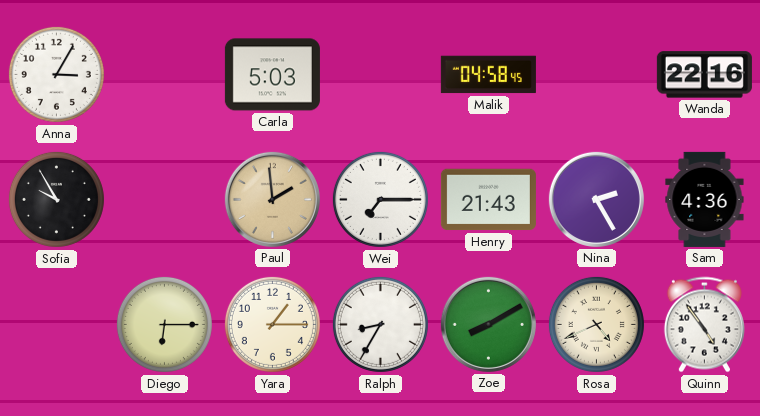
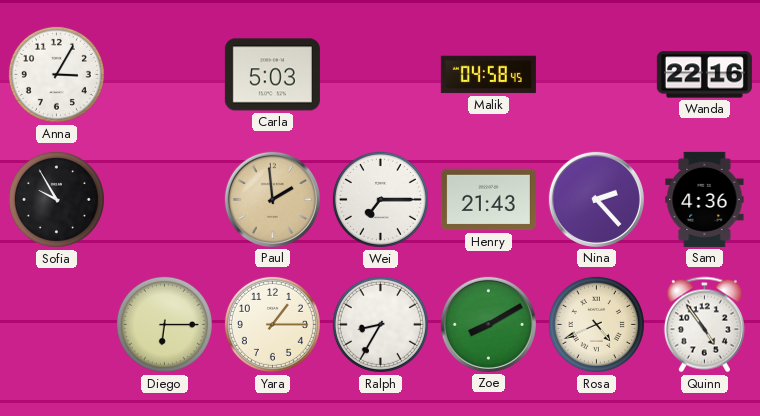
Nina: 2:25 -> 2:23 (596, 199)
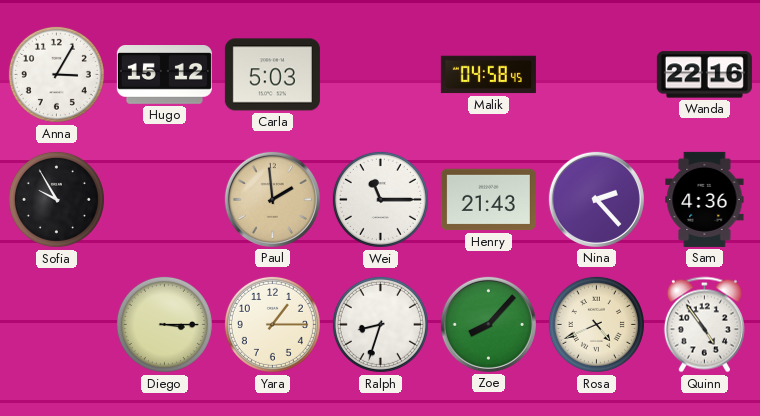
Hugo: none -> 15:12 (164, 75)
Wei: 7:15 -> 11:15 (380, 199)
Diego: 6:15 -> 3:15 (164, 324)
Ralph: 8:35 -> 8:33 (380, 324)
Zoe: 8:10 -> 8:07 (488, 324)
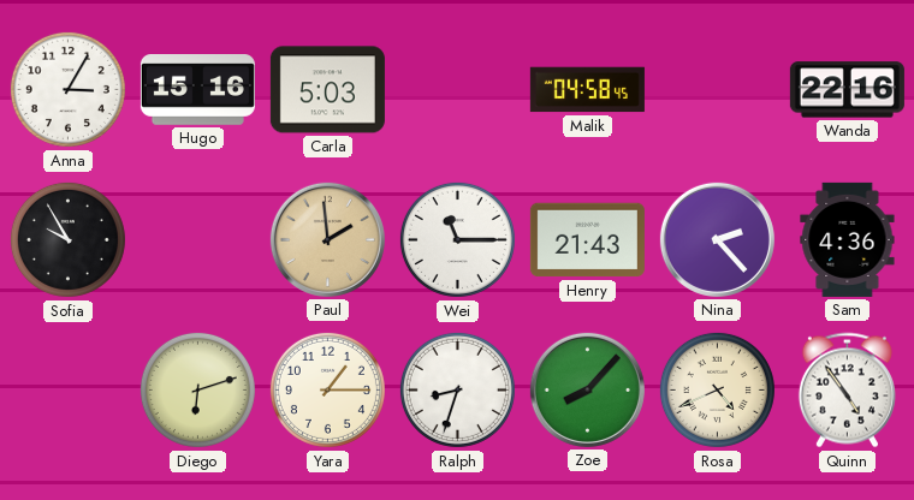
Hugo: 15:12 -> 15:16 (197, 90)
Diego: 3:15 -> 6:12 (197, 389)
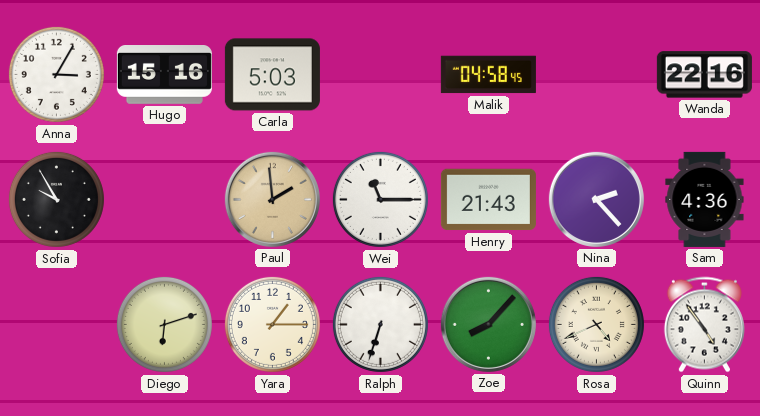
Ralph: 8:33 -> 6:33 (380, 324)
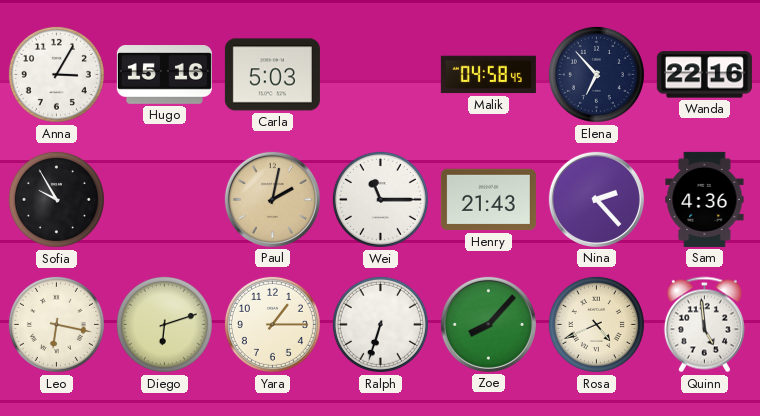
Elena: none -> 6:53 (596, 74)
Paul: 1:59 -> 2:02 (272, 199)
Leo: none -> 6:17 (56, 324)
Quinn: 4:54 -> 4:59 (704, 325)
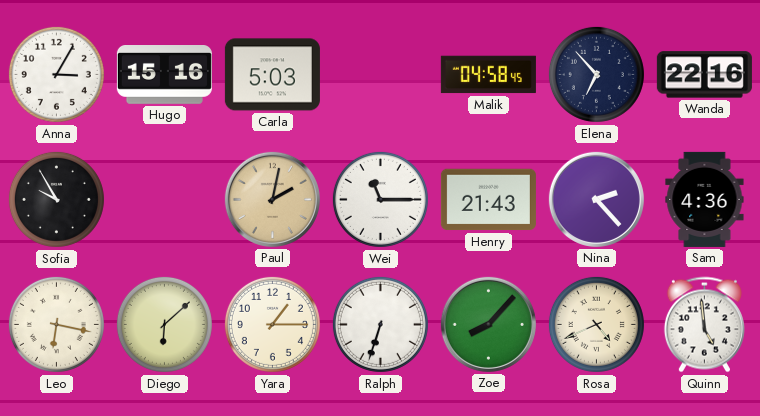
Diego: 6:12 -> 6:08 (164, 324)
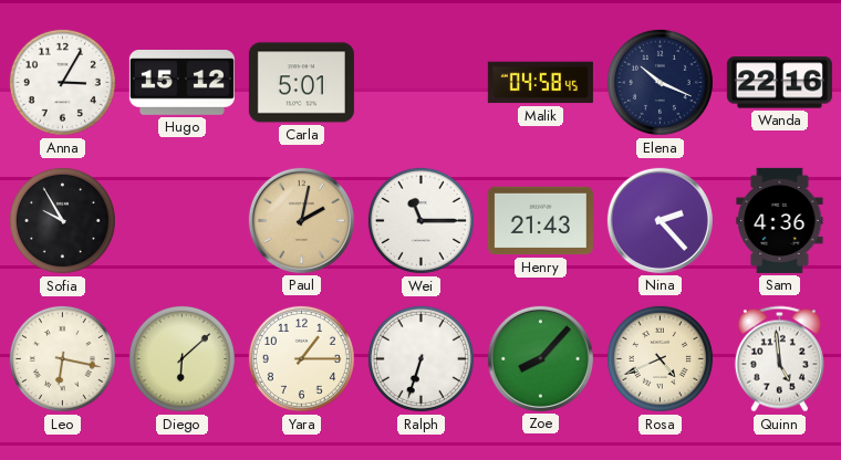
Hugo: 15:16 -> 15:12 (181, 83)
Carla: 5:03 -> 5:01 (301, 83)
Elena: 6:53 -> 10:19 (660, 82)
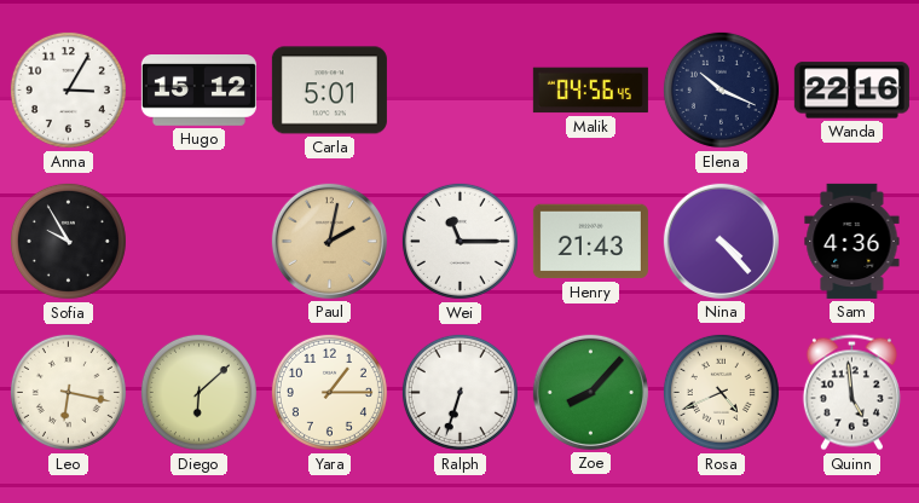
Malik: 04:58 -> 04:56 (590, 91)
Nina: 2:23 -> 4:23 (721, 241)
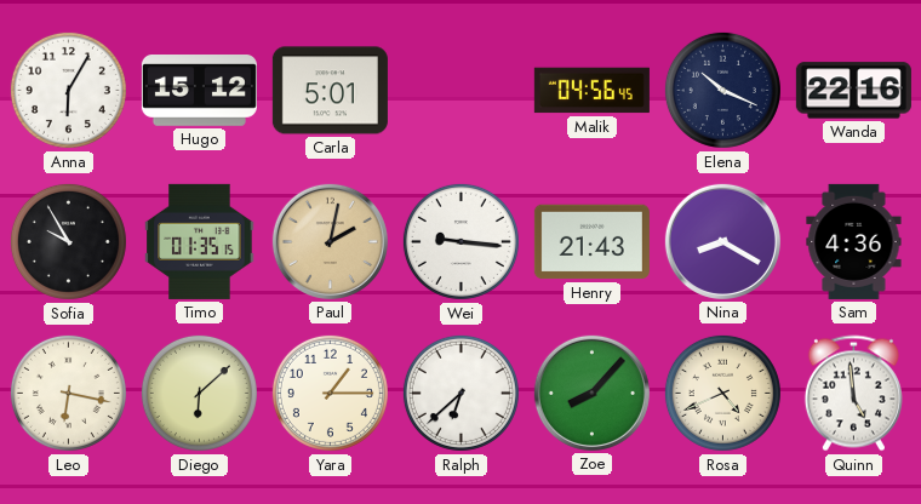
Anna: 3:05 -> 6:05 (68, 90)
Timo: none -> 01:35 (200, 241)
Wei: 11:15 -> 9:16 (460, 241)
Nina: 4:23 -> 8:20 (722, 241)
Ralph: 6:33 -> 6:38 (460, 393)
